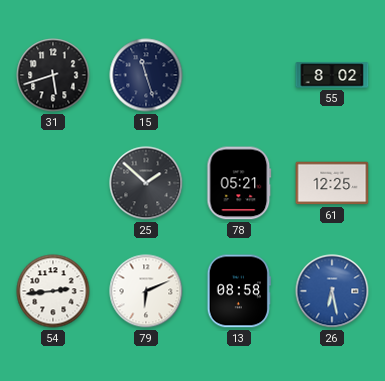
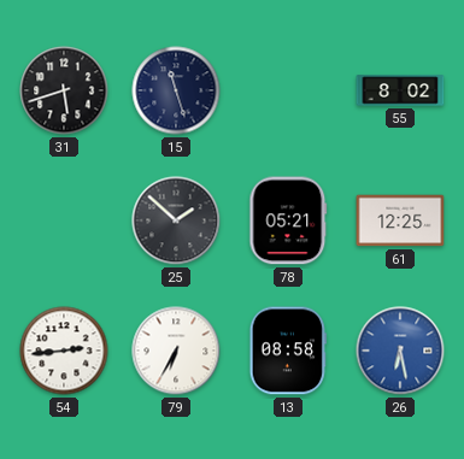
79: 6:11 -> 6:35 (176, 351)
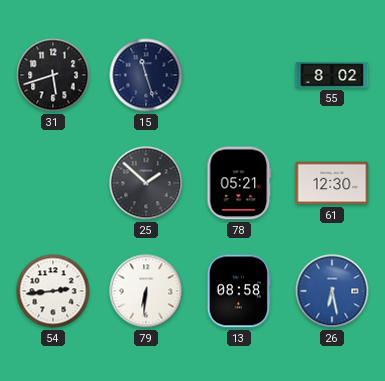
61: 12:25 -> 12:30 (332, 183)
79: 6:35 -> 6:31 (146, 291)
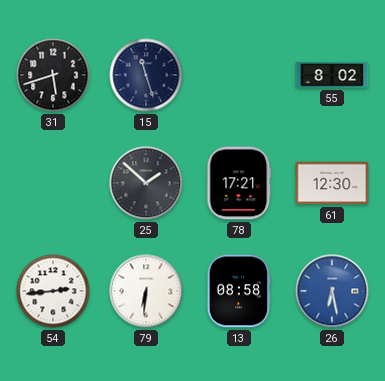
78: 05:21 -> 17:21 (239, 183)
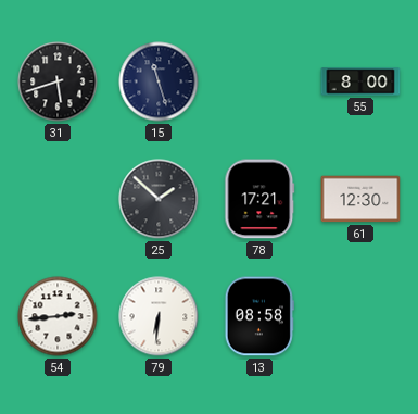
55: 8:02 -> 8:00 (360, 81)
26: 6:28 -> none (332, 291)
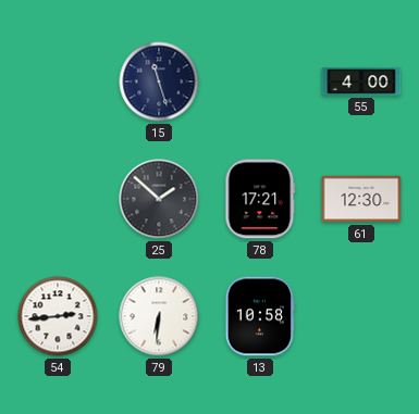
31: 5:42 -> none (58, 81)
55: 8:00 -> 4:00 (361, 81)
13: 08:58 -> 10:58 (260, 316)
